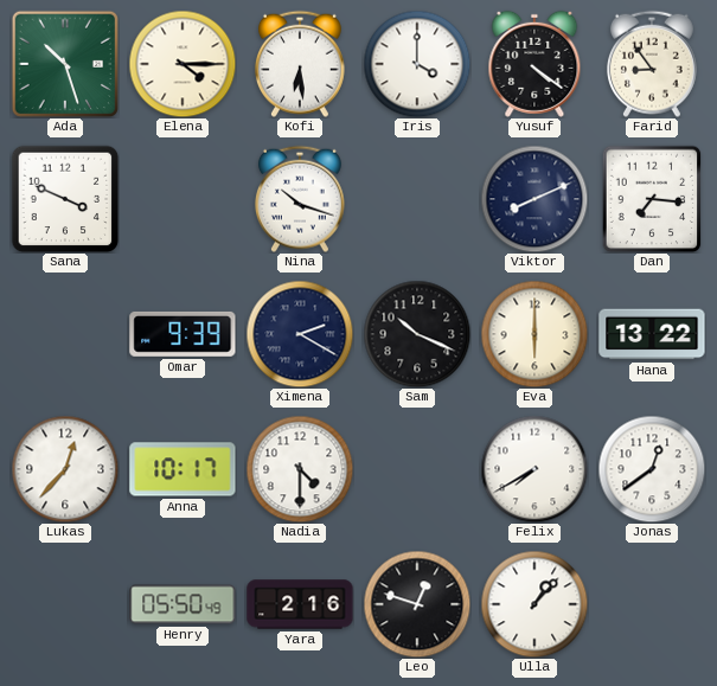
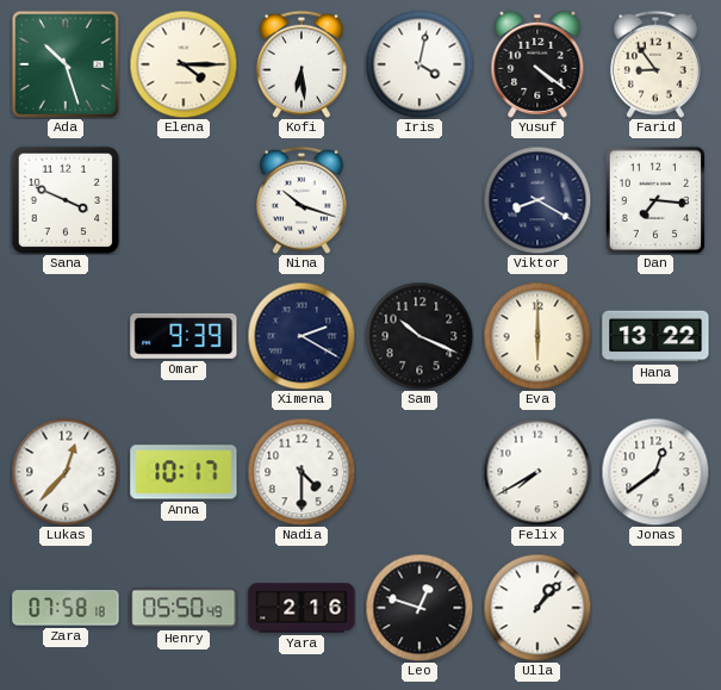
Iris: 4:00 -> 4:02 (419, 64)
Viktor: 8:11 -> 8:20 (537, 200)
Zara: none -> 07:58 (66, 608)
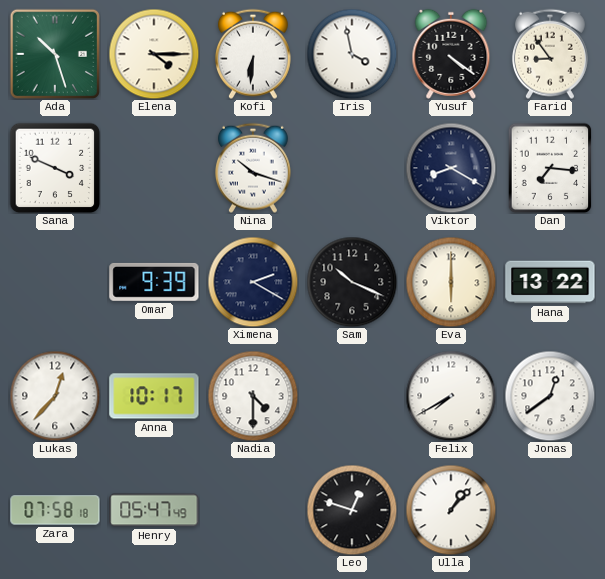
Kofi: 6:29 -> 6:31 (253, 54)
Iris: 4:02 -> 3:58 (352, 54)
Henry: 05:50 -> 05:47 (154, 510)
Yara: 2:16 -> none (302, 608)
